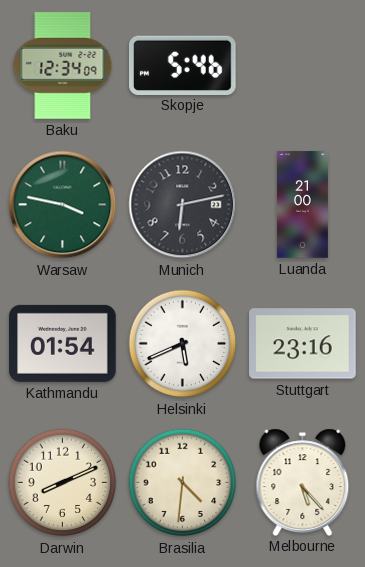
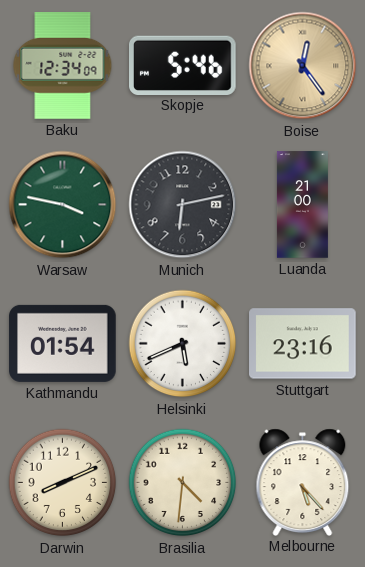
Boise: none -> 12:24 (303, 66)
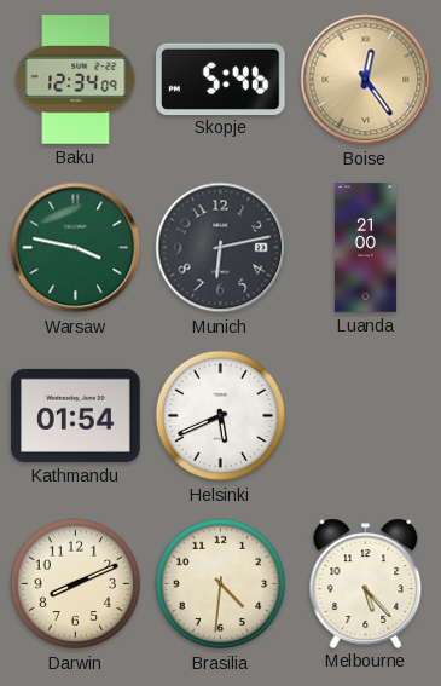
Stuttgart: 23:16 -> none (303, 344)
